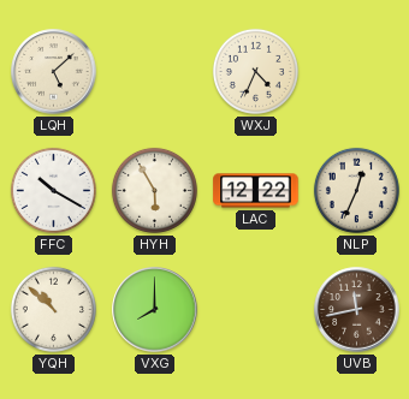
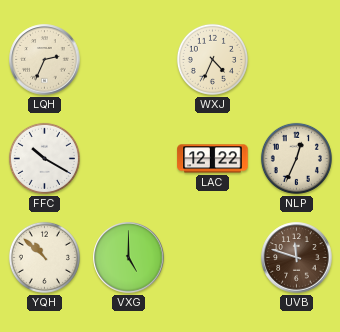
LQH: 5:08 -> 2:34 (45, 60)
HYH: 5:55 -> none (154, 190)
VXG: 8:00 -> 5:00 (129, 258)
UVB: 11:43 -> 11:48 (297, 258)
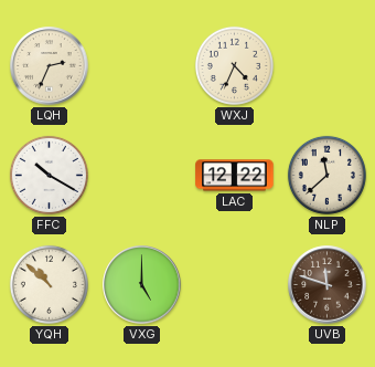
NLP: 12:34 -> 11:38 (326, 175)
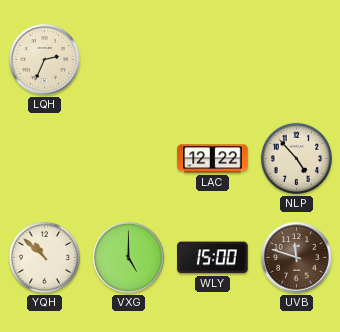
WXJ: 4:34 -> none (234, 65)
FFC: 10:20 -> none (49, 175)
NLP: 11:38 -> 4:53 (296, 158)
WLY: none -> 15:00 (213, 258)
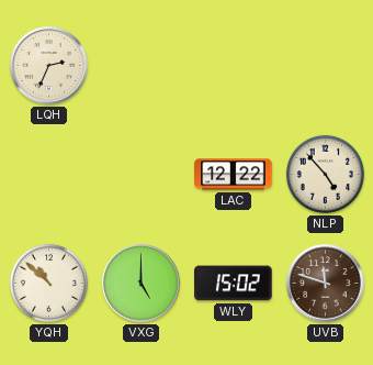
WLY: 15:00 -> 15:02 (234, 284)
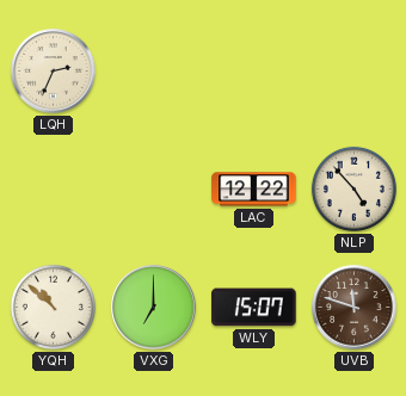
VXG: 5:00 -> 7:00 (154, 308)
WLY: 15:02 -> 15:07 (254, 308)
